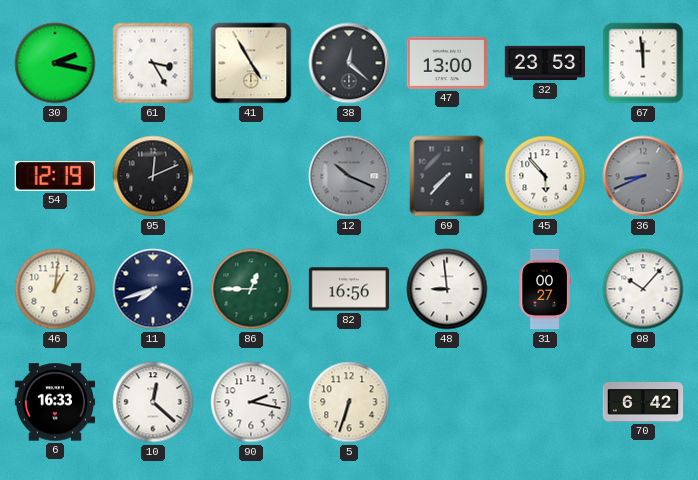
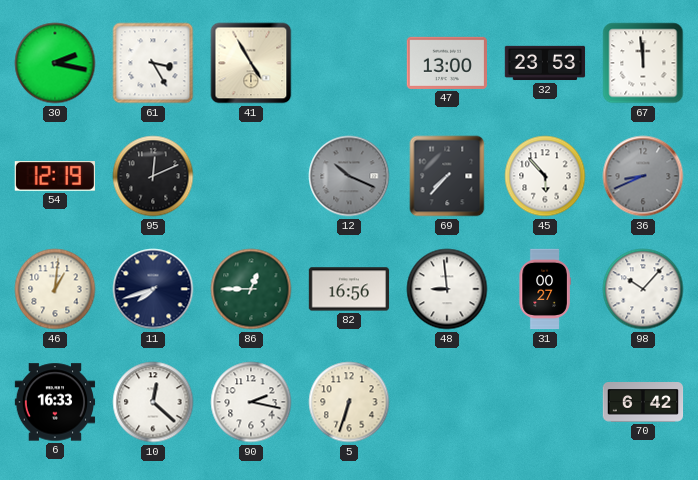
38: 12:22 -> none (349, 63)
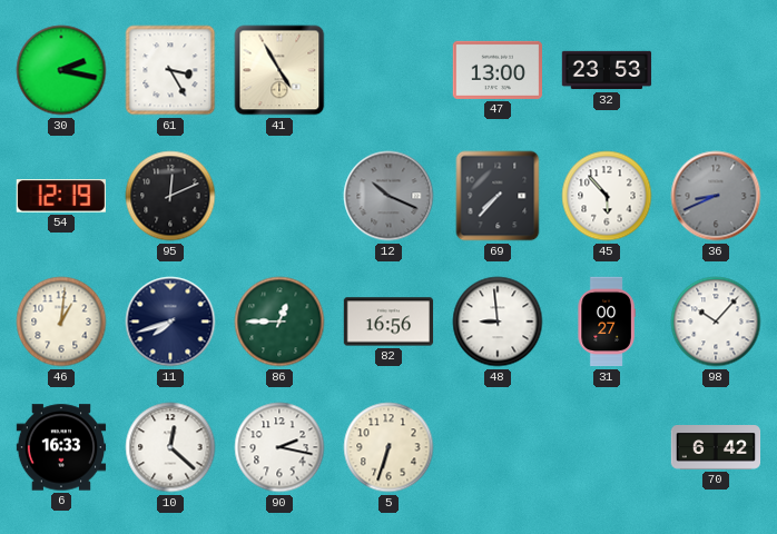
67: 11:59 -> none (643, 63)
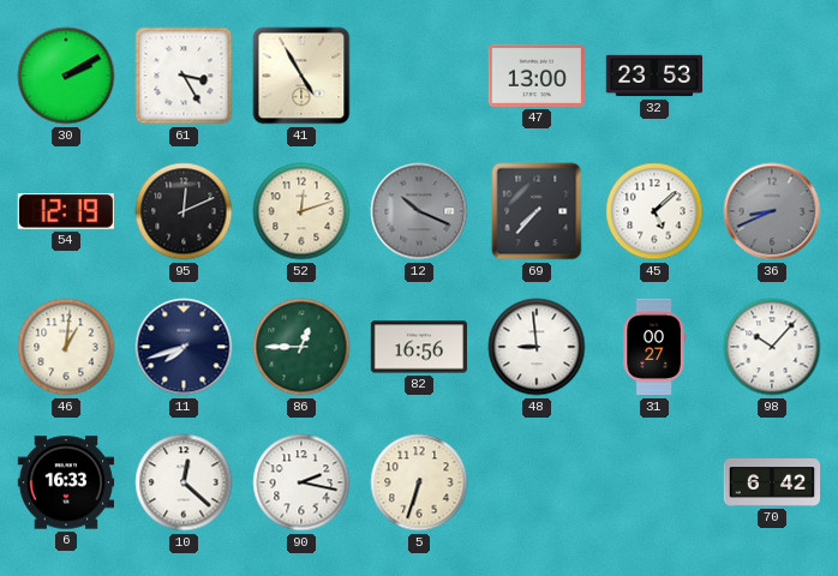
30: 2:17 -> 2:10 (66, 76)
52: none -> 12:12 (301, 211)
45: 5:53 -> 5:08 (654, 211)
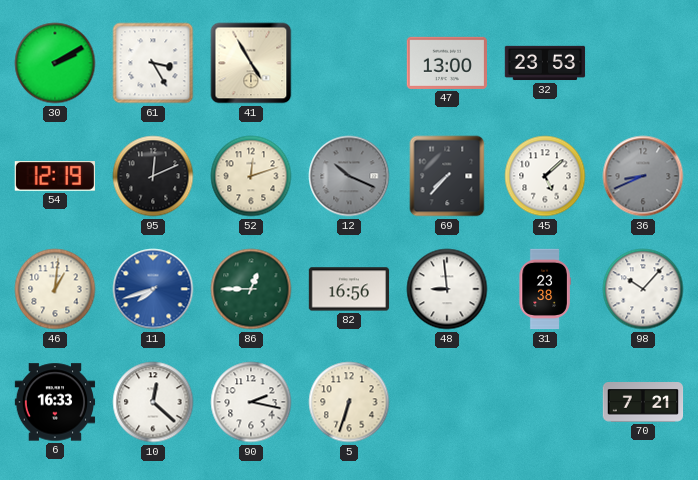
11 dial: navy -> blue (153, 289)
31: 00:27 -> 23:38 (545, 289)
70: 6:42 -> 7:21 (643, 402)
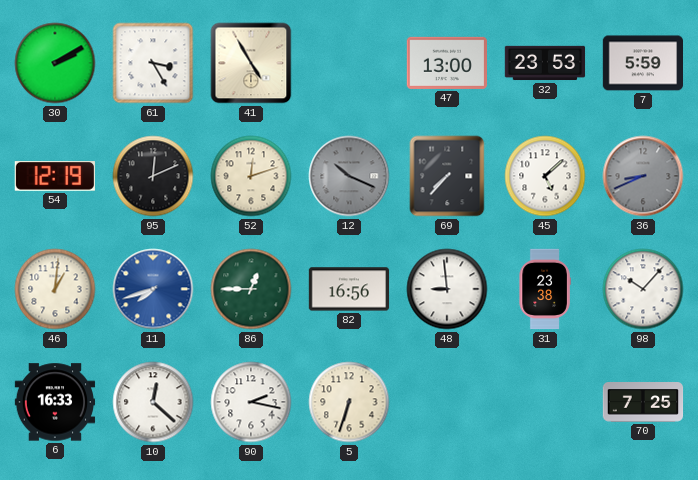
7: none -> 5:59 (642, 63)
70: 7:21 -> 7:25 (643, 402)
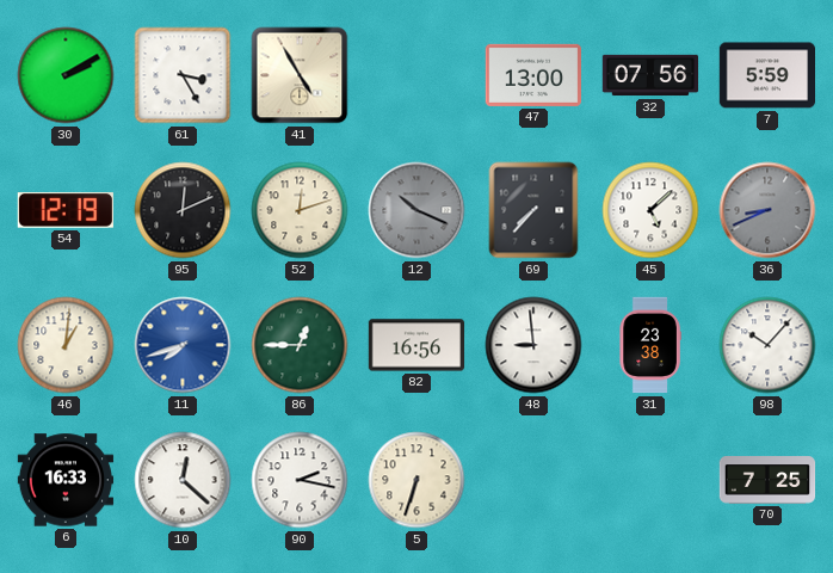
32: 23:53 -> 07:56 (650, 75)
